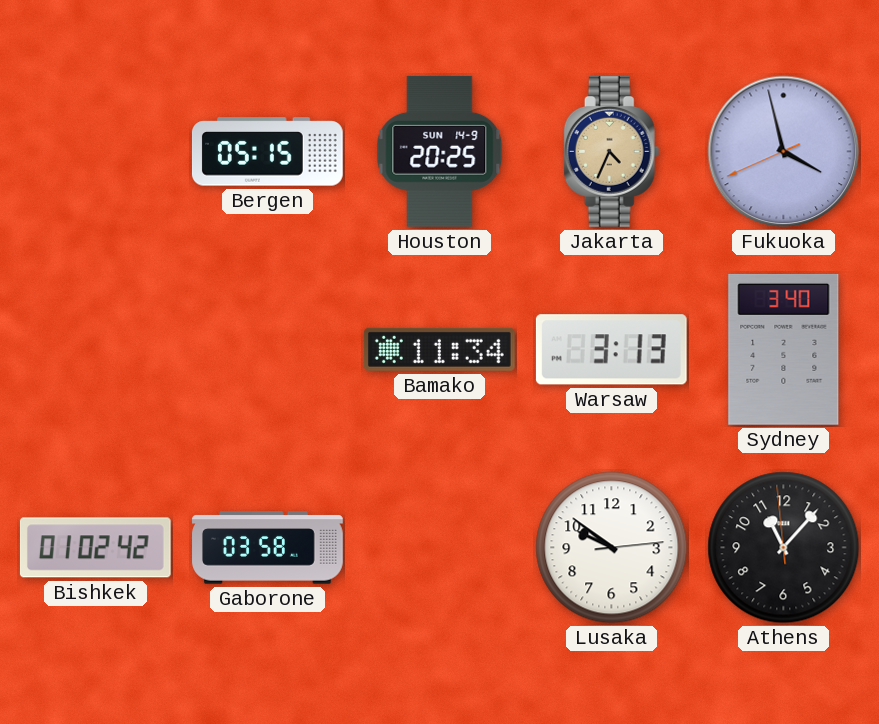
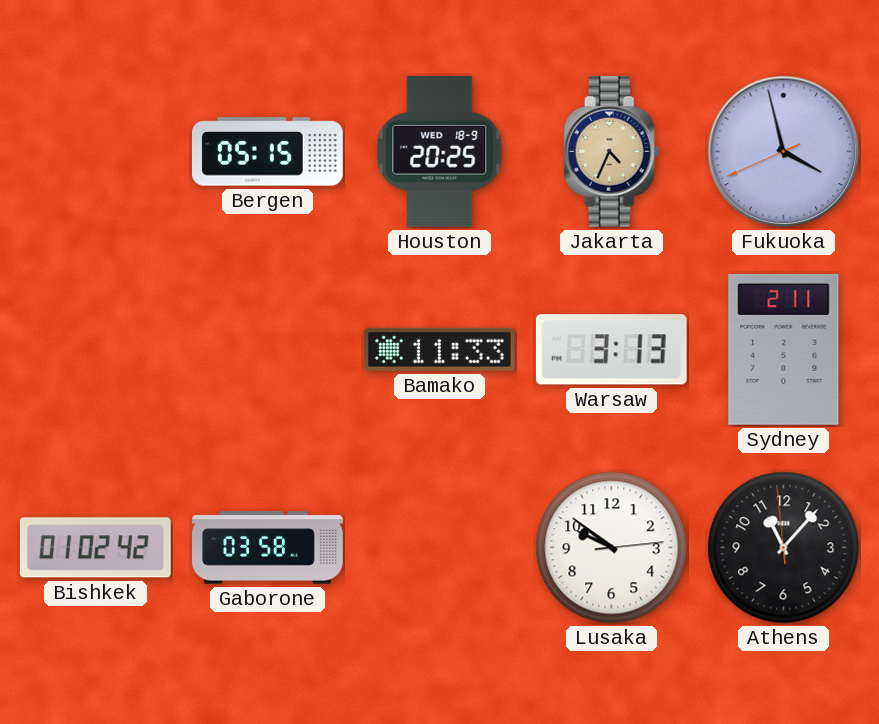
Houston date: SUN 14-9 -> WED 18-9 (440, 151)
Bamako: 11:34 -> 11:33 (439, 349)
Sydney: 3:40 -> 2:11 (784, 349)
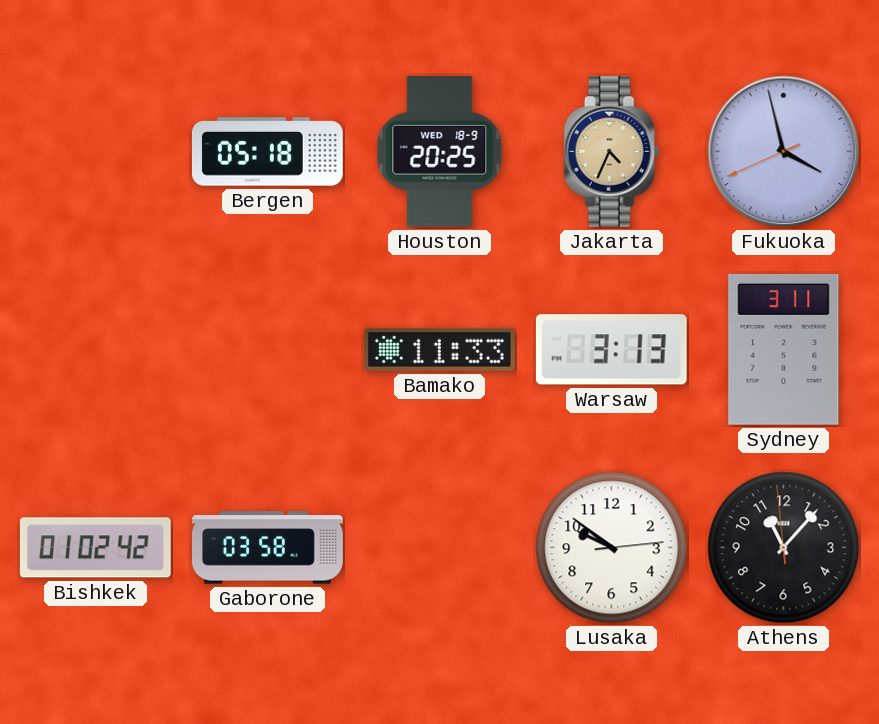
Bergen: 05:15 -> 05:18 (267, 152)
Sydney: 2:11 -> 3:11 (784, 349)
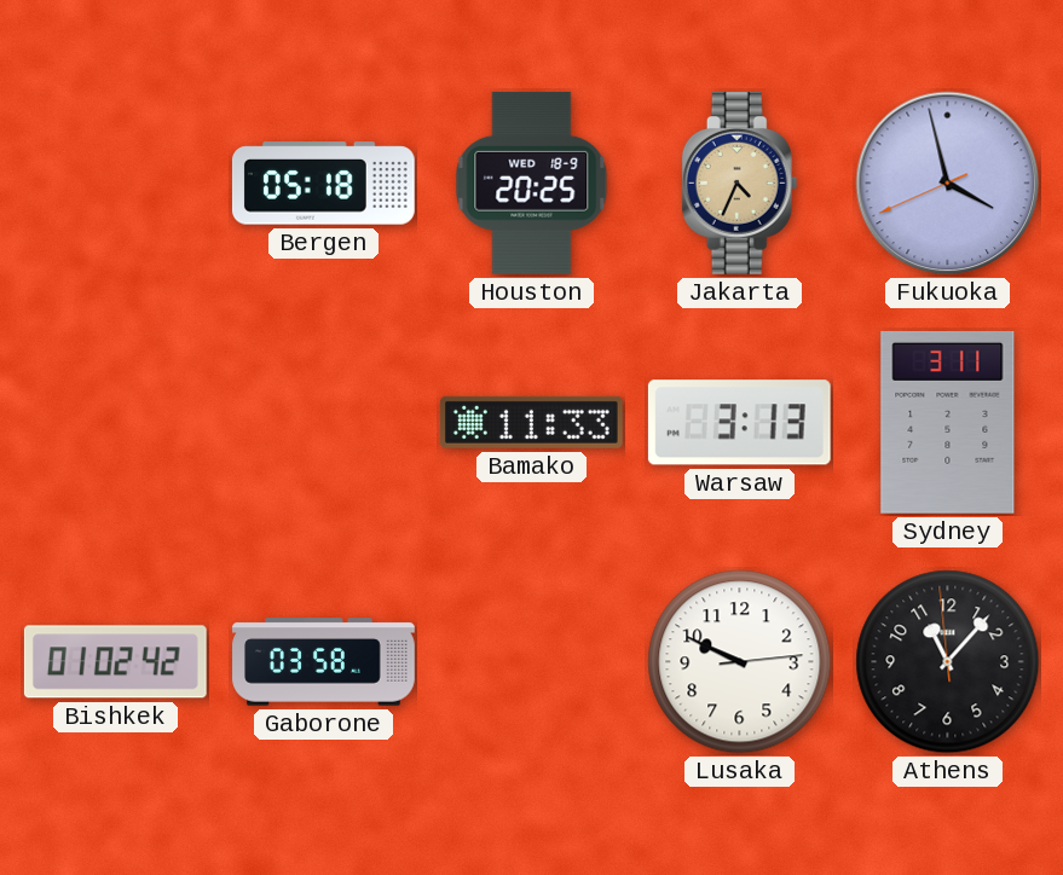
Lusaka: 9:51 -> 9:49 (740, 662)
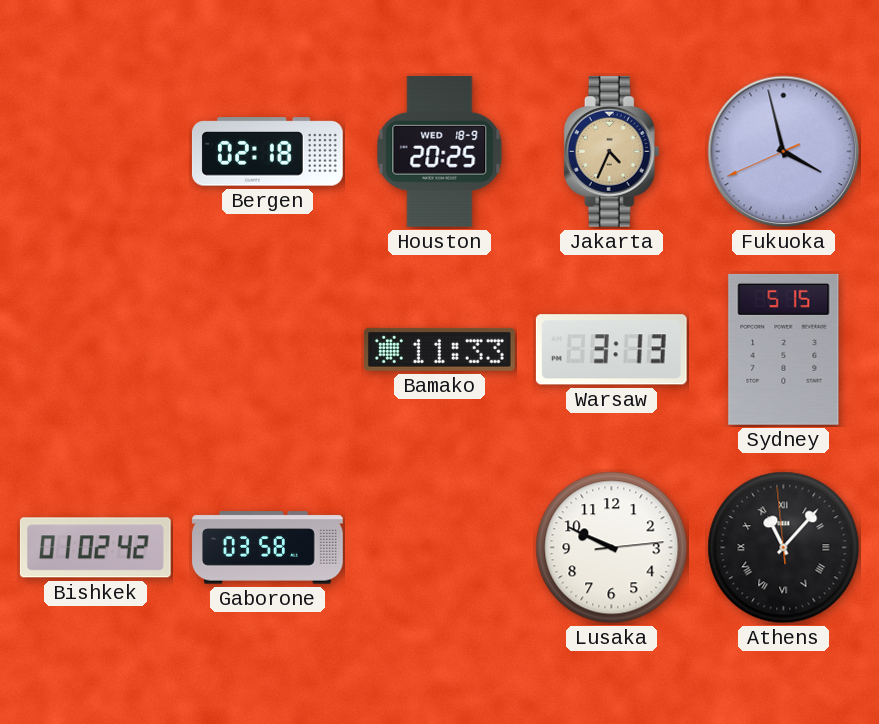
Bergen: 05:18 -> 02:18 (267, 152)
Sydney: 3:11 -> 5:15 (784, 349)
Athens numerals: Arabic -> Roman (784, 548)
